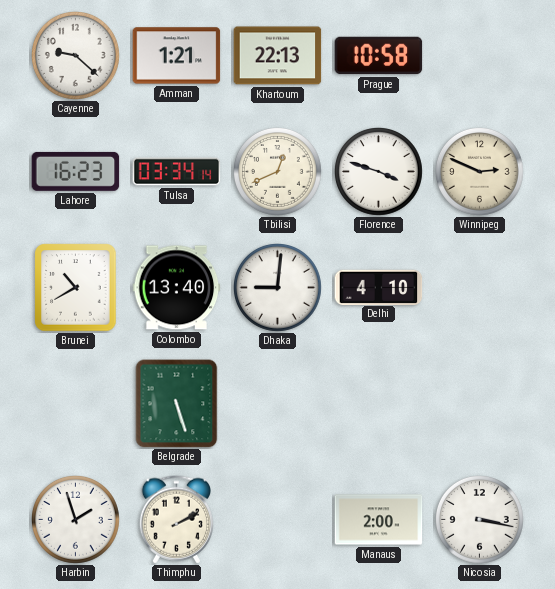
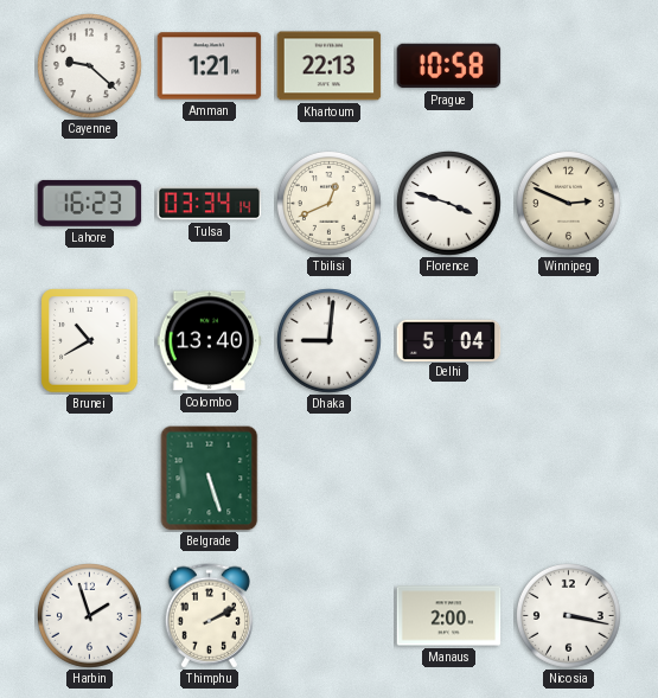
Delhi: 4:10 -> 5:04 (449, 340)
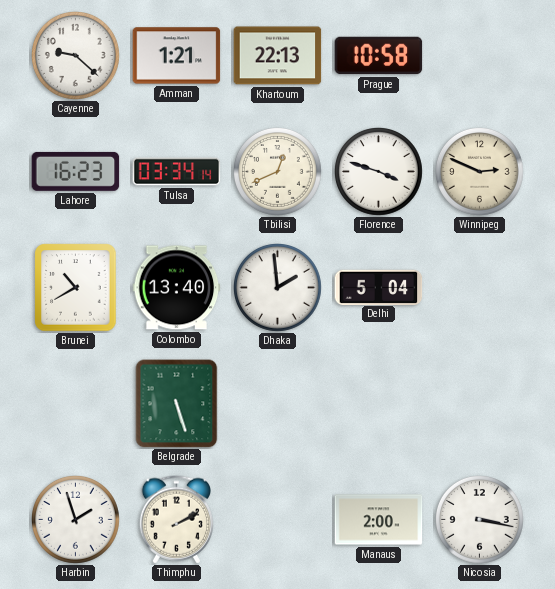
Dhaka: 9:01 -> 1:59 (278, 288)
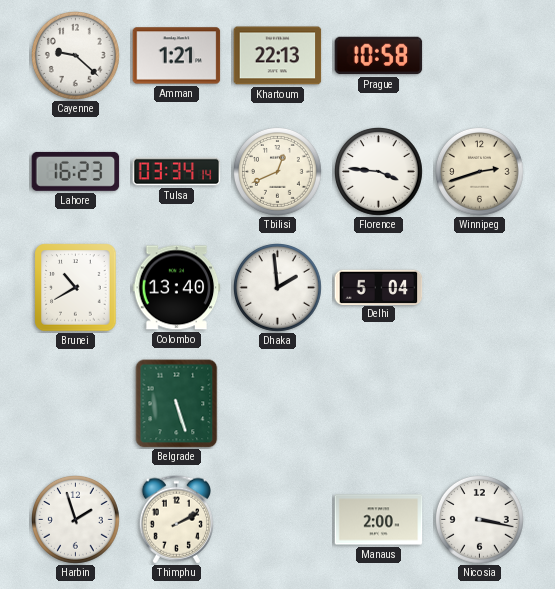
Florence: 3:48 -> 3:46 (379, 172)
Winnipeg: 2:49 -> 2:42 (480, 172)
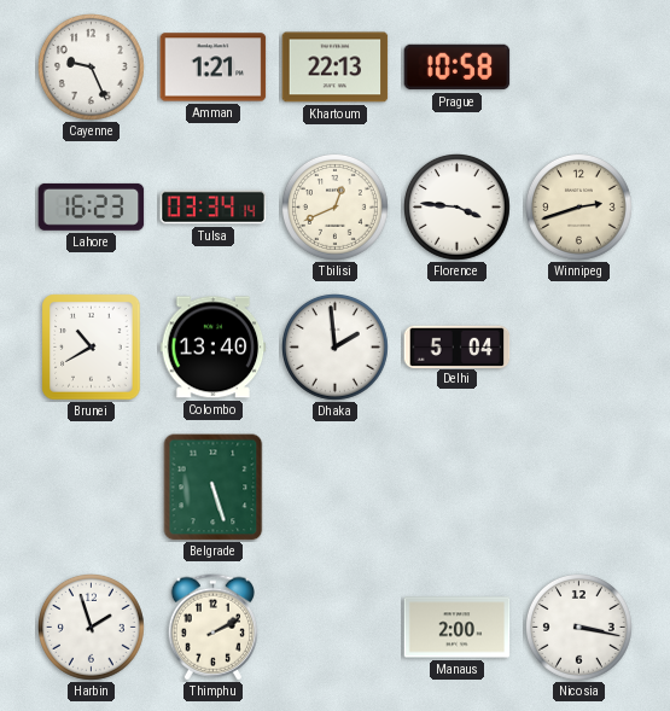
Cayenne: 9:22 -> 9:26 (92, 68)
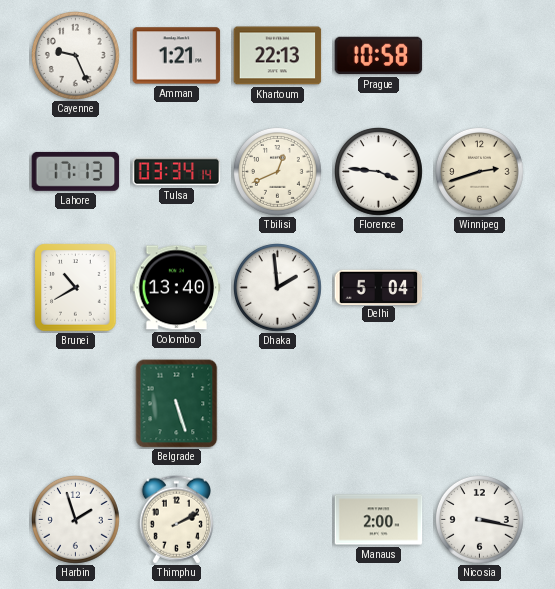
Lahore: 16:23 -> 17:13 (76, 171)
